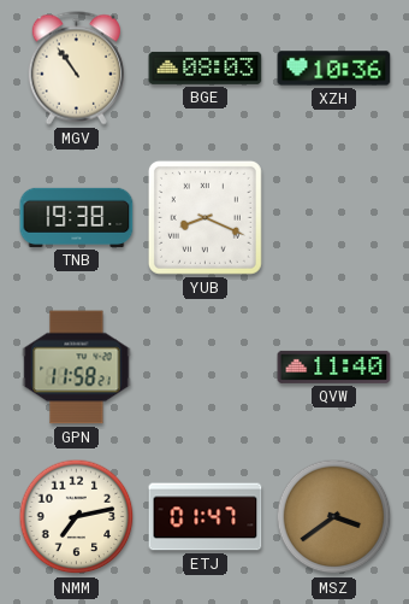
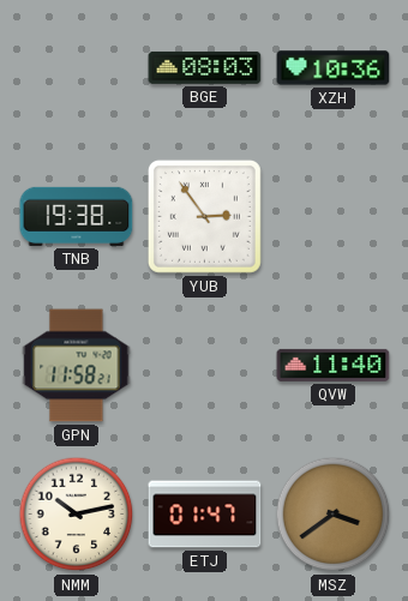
MGV: 10:54 -> none (76, 69)
YUB: 8:19 -> 2:54 (204, 216)
NMM: 7:13 -> 10:13 (77, 515)
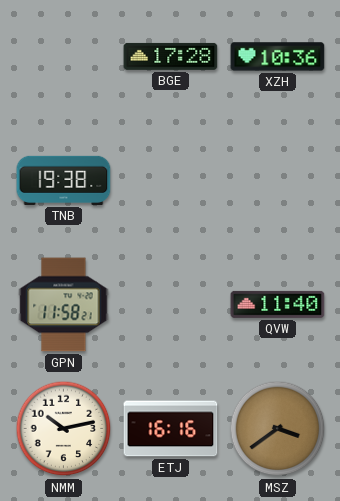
BGE: 08:03 -> 17:28 (171, 56)
YUB: 2:54 -> none (204, 216)
ETJ: 01:47 -> 16:16 (171, 429)
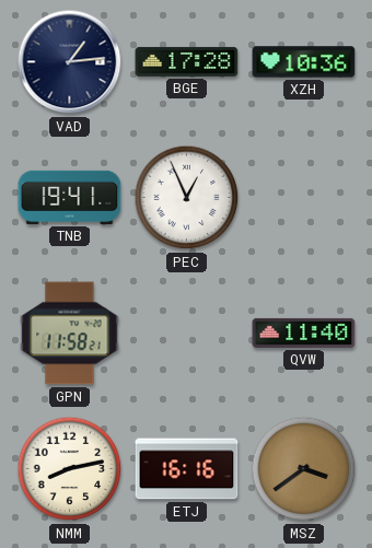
VAD: none -> 1:14 (70, 62)
TNB: 19:38 -> 19:41 (70, 197)
PEC: none -> 12:56 (187, 198)
NMM: 10:13 -> 8:13 (70, 469)
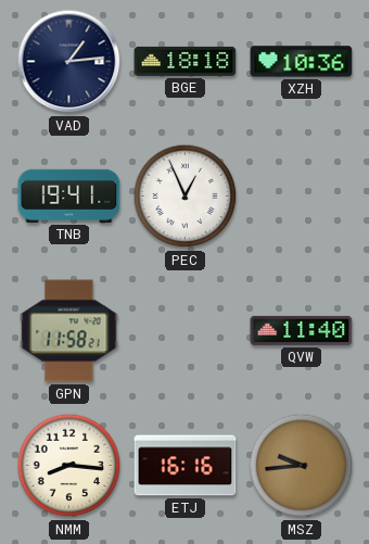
BGE: 17:28 -> 18:18 (186, 61)
NMM: 8:13 -> 8:16 (69, 466)
MSZ: 3:39 -> 9:44 (302, 466)
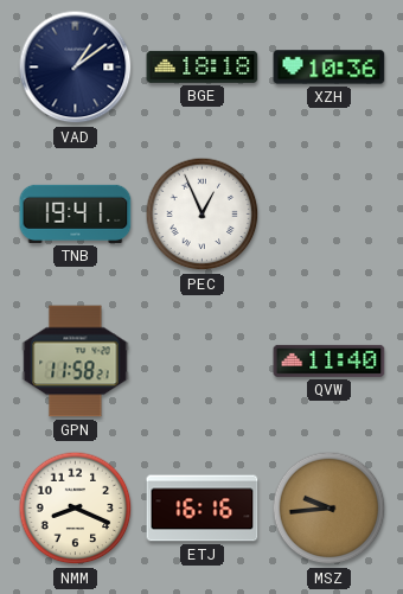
VAD: 1:14 -> 1:09 (76, 68)
NMM: 8:16 -> 8:19 (76, 509)
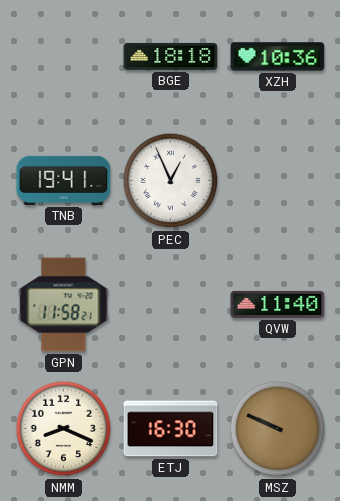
VAD: 1:09 -> none (76, 68)
ETJ: 16:16 -> 16:30 (171, 429)
MSZ: 9:44 -> 9:49 (278, 429)
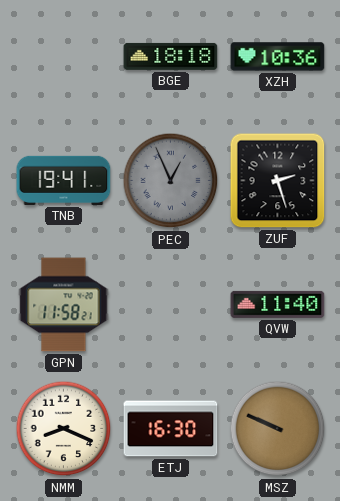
PEC dial: white -> grey (171, 181)
ZUF: none -> 2:27 (278, 181)
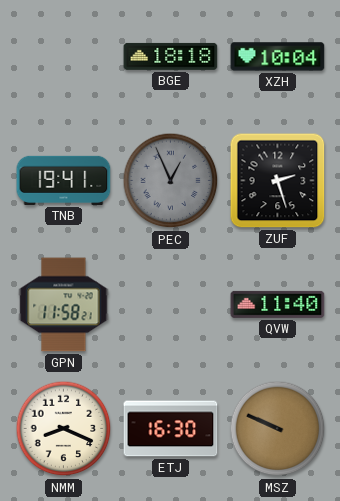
XZH: 10:36 -> 10:04 (278, 57)
